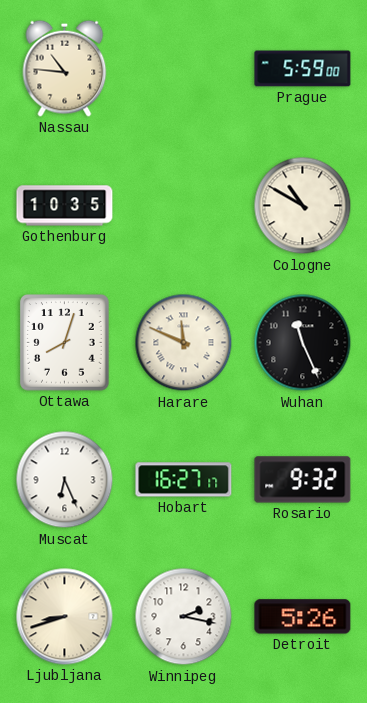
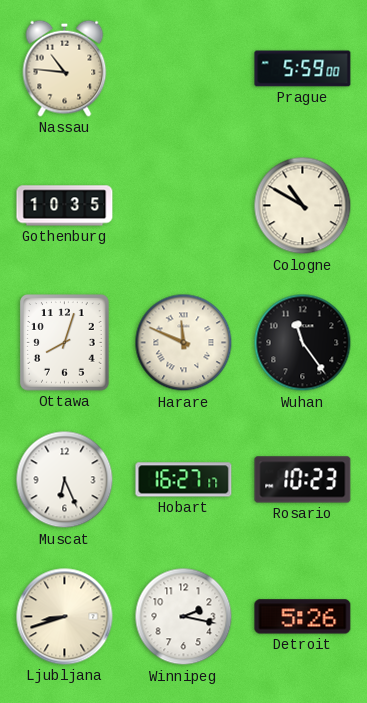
Wuhan: 11:26 -> 11:24 (303, 343)
Rosario: 9:32 -> 10:23 (303, 480)
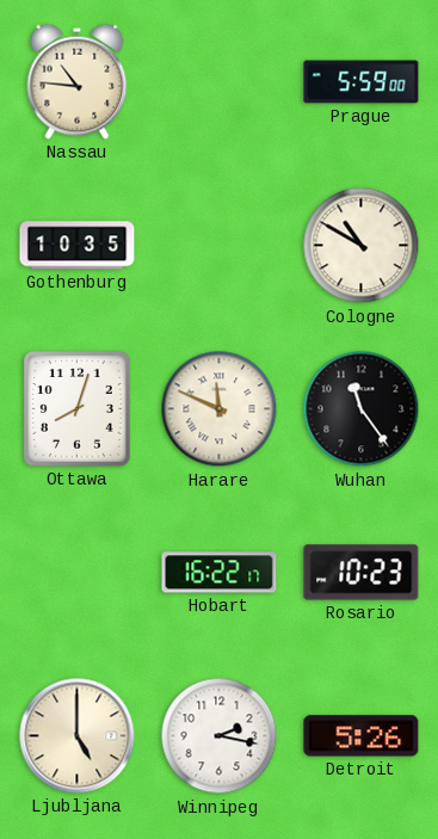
Muscat: 6:26 -> none (65, 480)
Hobart: 16:27 -> 16:22 (220, 573)
Ljubljana: 8:42 -> 5:00 (78, 736)
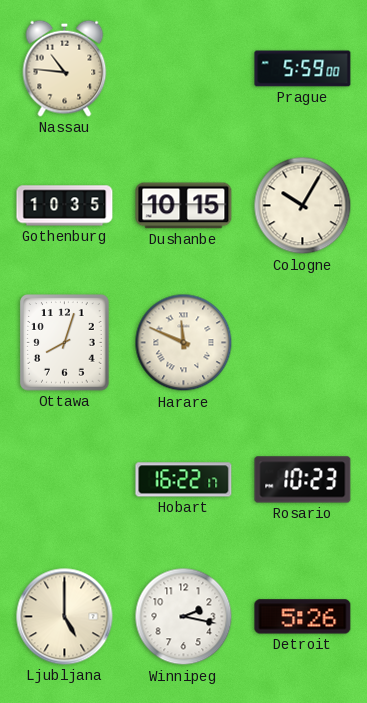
Dushanbe: none -> 10:15 (184, 206)
Cologne: 10:50 -> 10:05 (303, 206)
Wuhan: 11:24 -> none (362, 409)
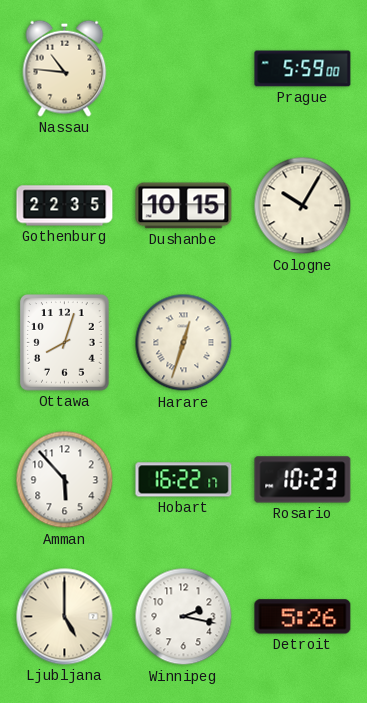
Gothenburg: 10:35 -> 22:35 (65, 206)
Harare: 11:49 -> 12:33 (184, 343)
Amman: none -> 5:53 (65, 480)
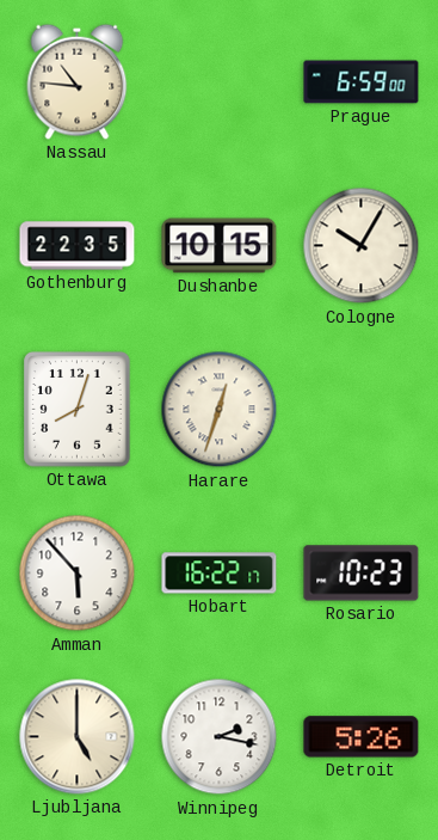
Prague: 5:59 -> 6:59 (362, 82)
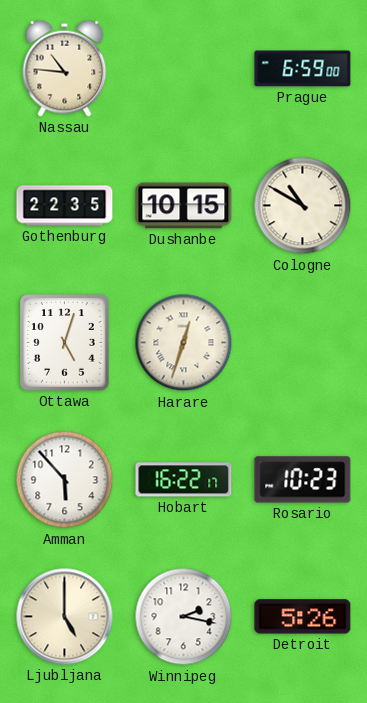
Cologne: 10:05 -> 10:50 (303, 206)
Ottawa: 8:03 -> 5:03 (65, 343)
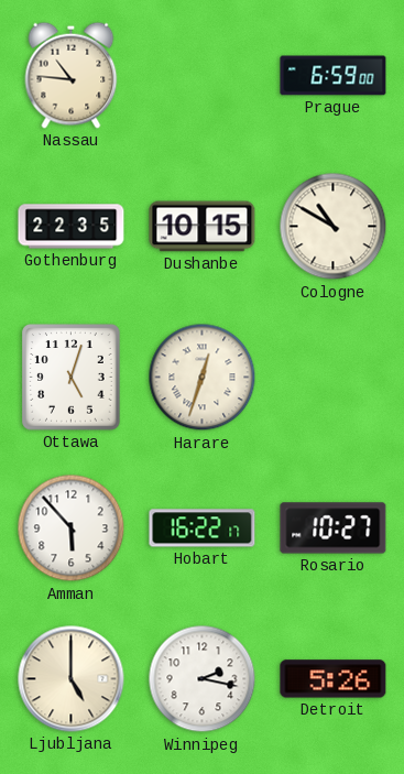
Rosario: 10:23 -> 10:27 (334, 528)
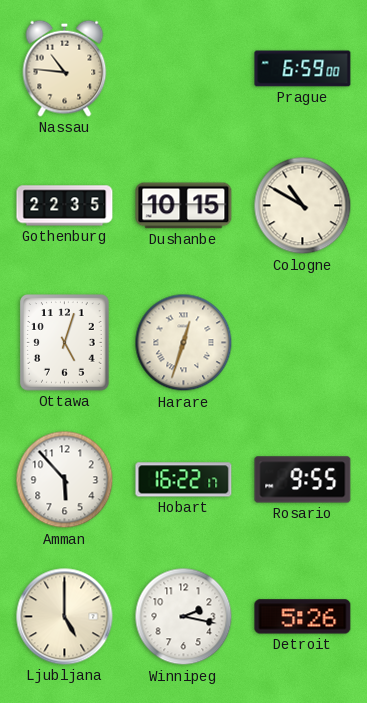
Rosario: 10:27 -> 9:55 (303, 480)
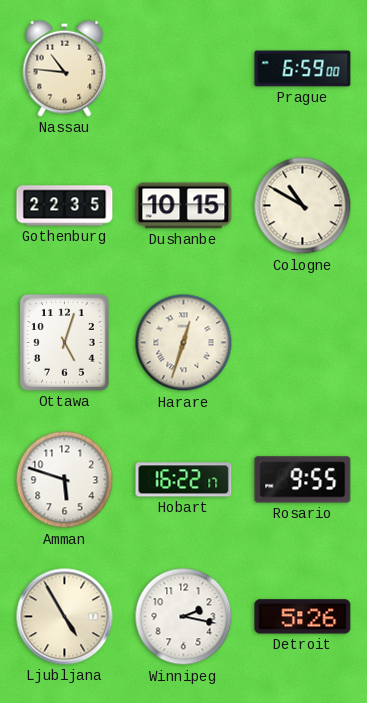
Amman: 5:53 -> 5:48 (65, 480)
Ljubljana: 5:00 -> 4:55 (65, 617)
